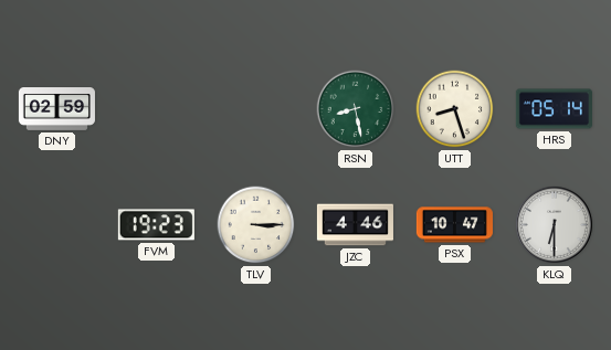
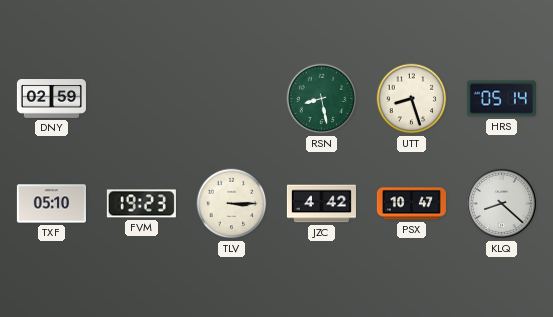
TXF: none -> 05:10 (51, 204)
JZC: 4:46 -> 4:42 (321, 204)
KLQ: 6:30 -> 8:22 (501, 203)
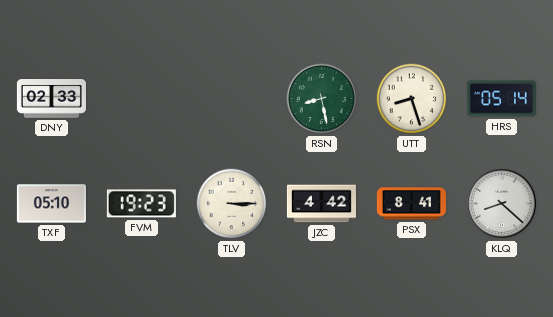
DNY: 02:59 -> 02:33 (51, 99)
PSX: 10:47 -> 8:41 (411, 204)
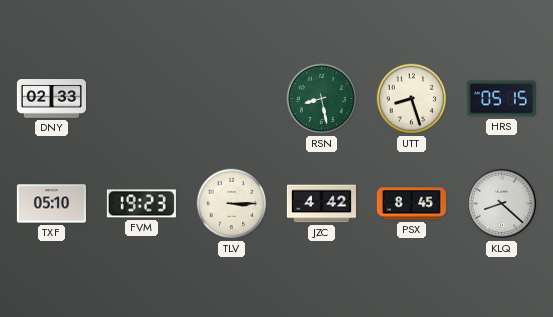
HRS: 05:14 -> 05:15 (501, 99)
PSX: 8:41 -> 8:45 (411, 204)
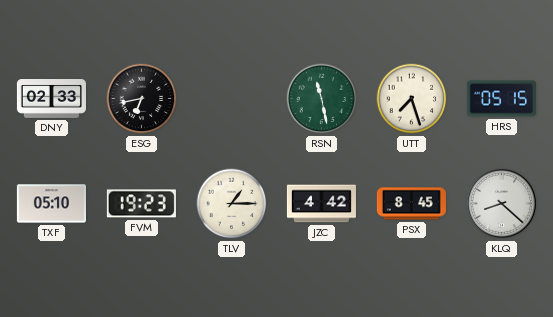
ESG: none -> 6:43 (142, 99)
RSN: 8:28 -> 11:28 (322, 99)
UTT: 8:27 -> 7:27 (412, 99)
TLV: 3:15 -> 1:15 (232, 204)
